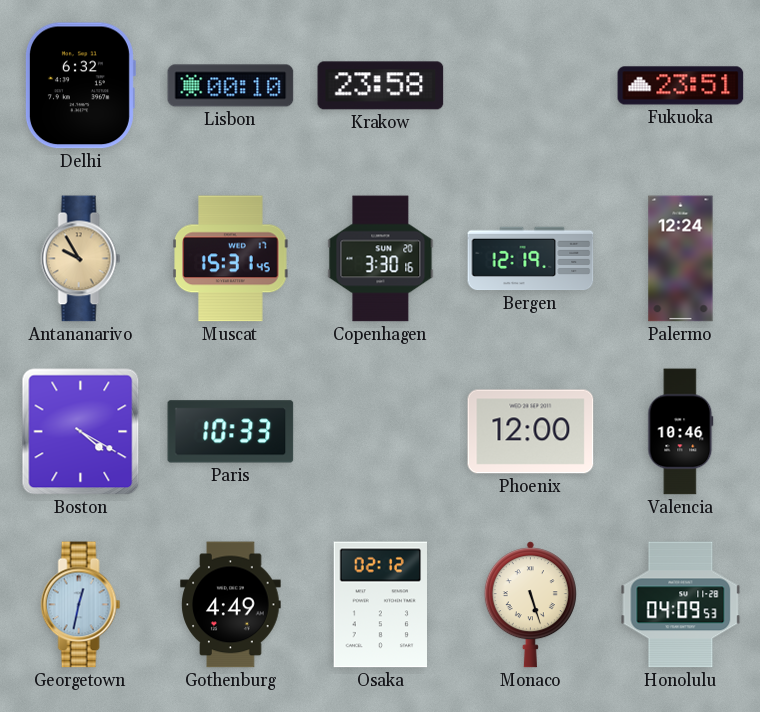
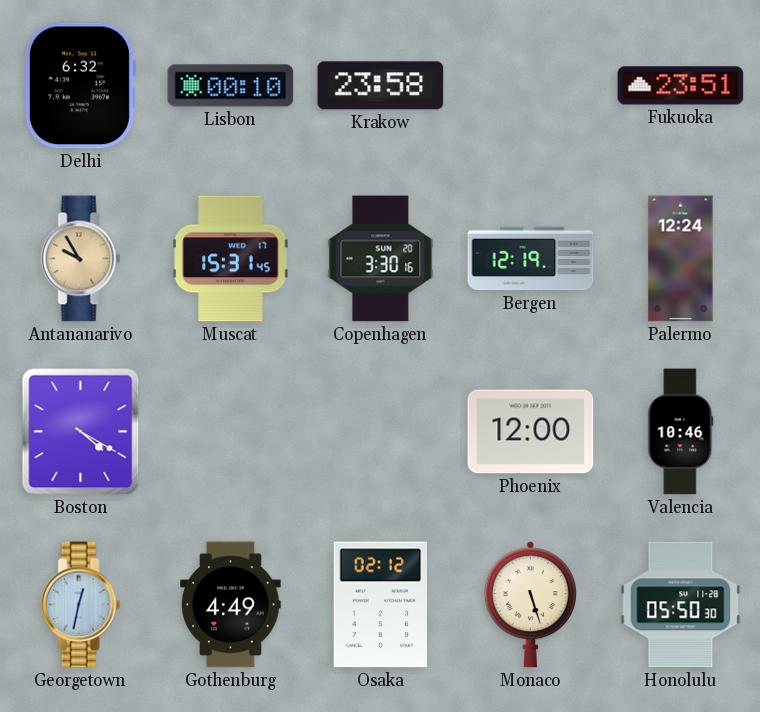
Paris: 10:33 -> none (231, 432)
Honolulu: 04:09 -> 05:50 (681, 605)
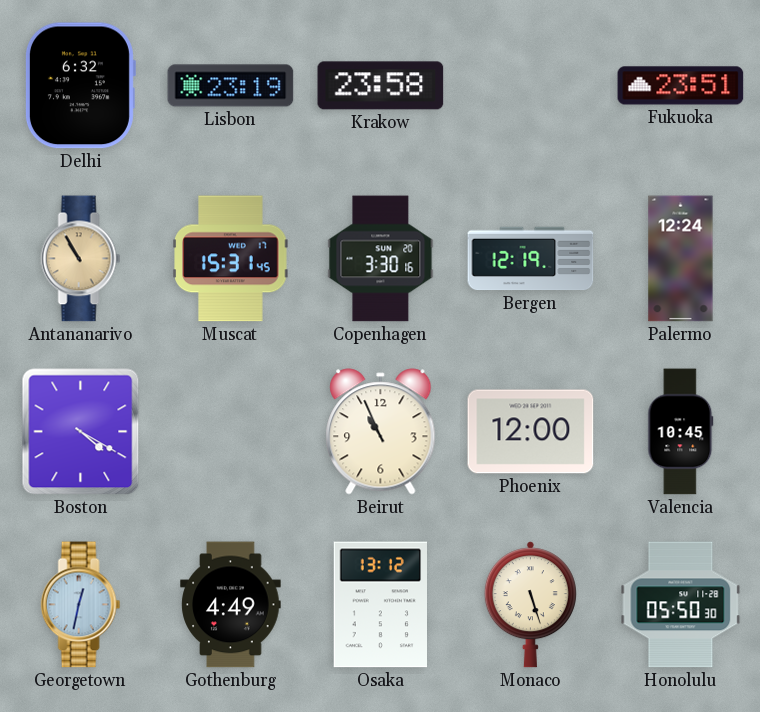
Lisbon: 00:10 -> 23:19 (231, 86)
Antananarivo: 9:55 -> 10:55 (81, 259)
Beirut: none -> 10:56 (381, 432)
Valencia: 10:46 -> 10:45 (681, 432)
Osaka: 02:12 -> 13:12 (381, 605)
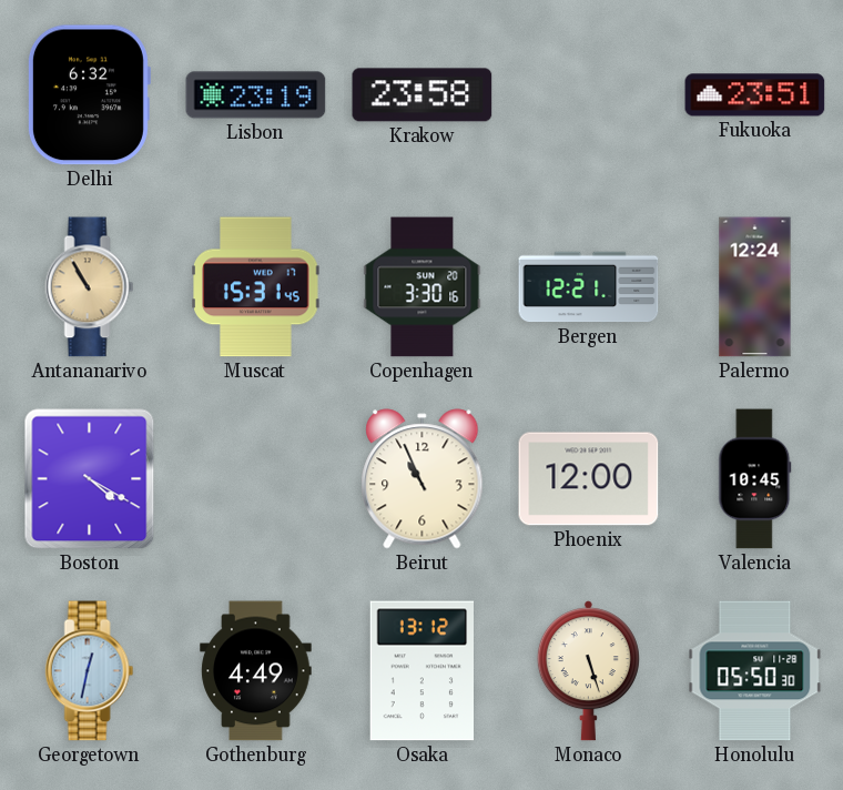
Bergen: 12:19 -> 12:21 (589, 287)
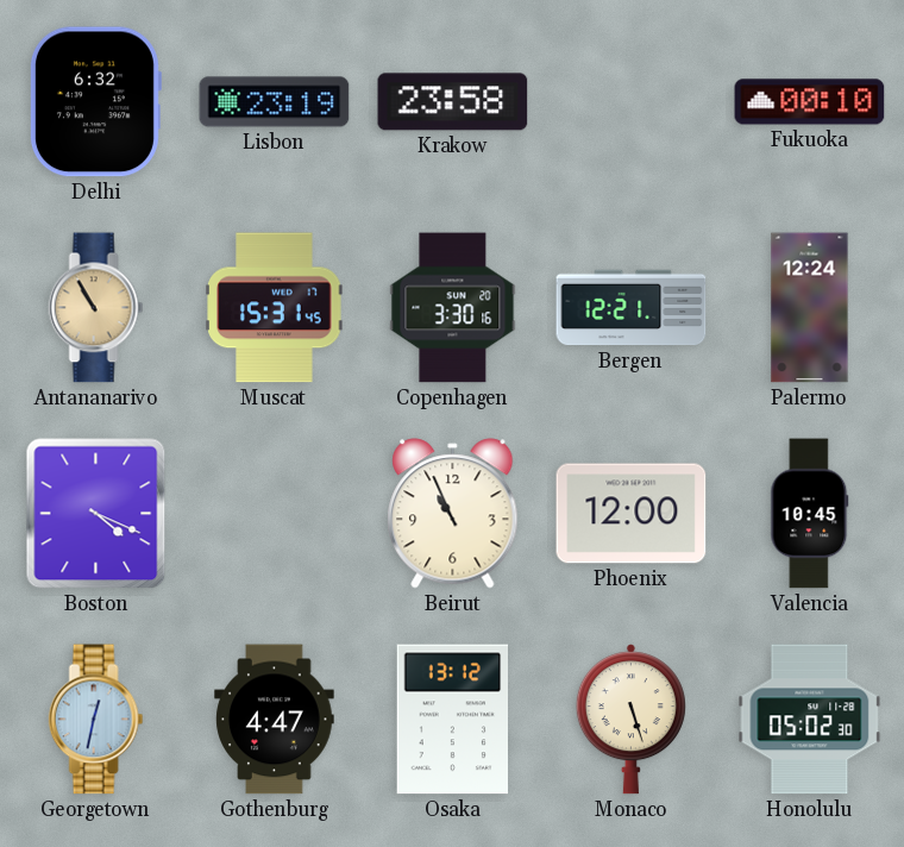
Fukuoka: 23:51 -> 00:10 (810, 102)
Boston: 4:20 -> 4:19 (96, 514)
Gothenburg: 4:49 -> 4:47 (275, 720)
Honolulu: 05:50 -> 05:02 (810, 720)
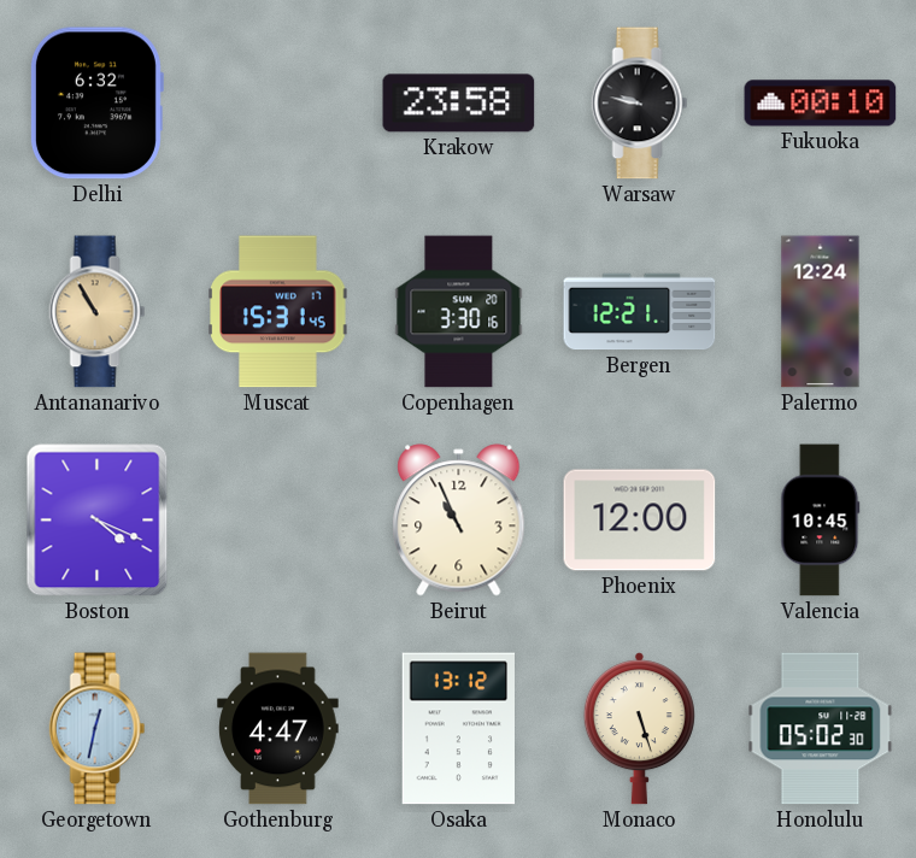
Lisbon: 23:19 -> none (275, 102)
Warsaw: none -> 9:47 (640, 104)
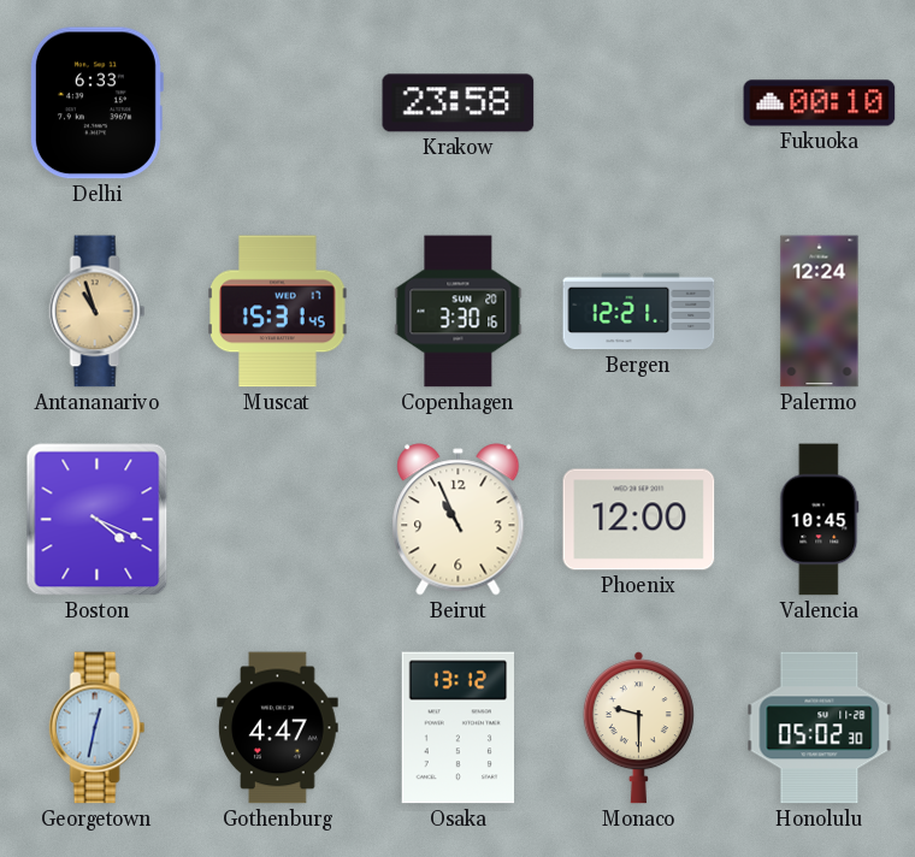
Delhi: 6:32 -> 6:33 (96, 104)
Warsaw: 9:47 -> none (640, 104)
Antananarivo: 10:55 -> 10:57 (98, 312)
Monaco: 5:27 -> 9:30 (638, 728)
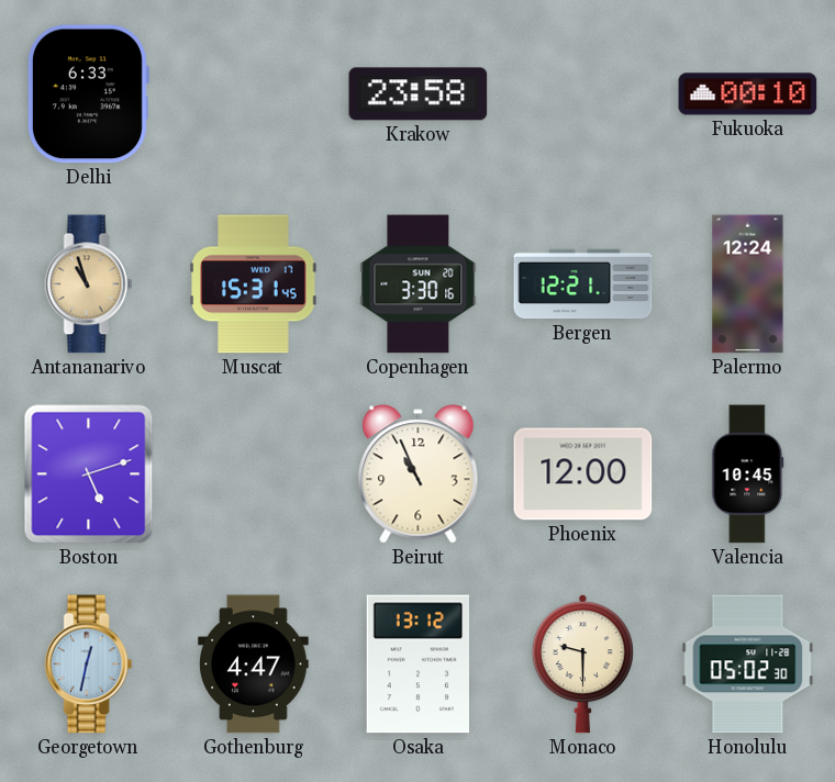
Boston: 4:19 -> 5:12 (89, 474)
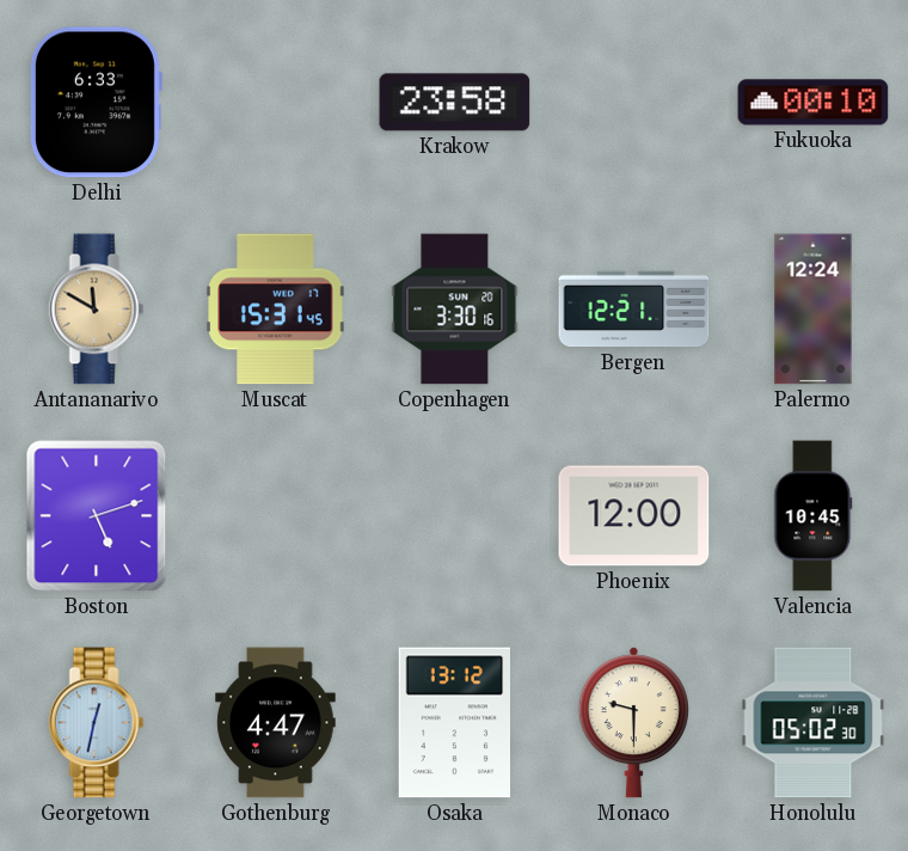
Antananarivo: 10:57 -> 11:50 (97, 310)
Beirut: 10:56 -> none (419, 474)
